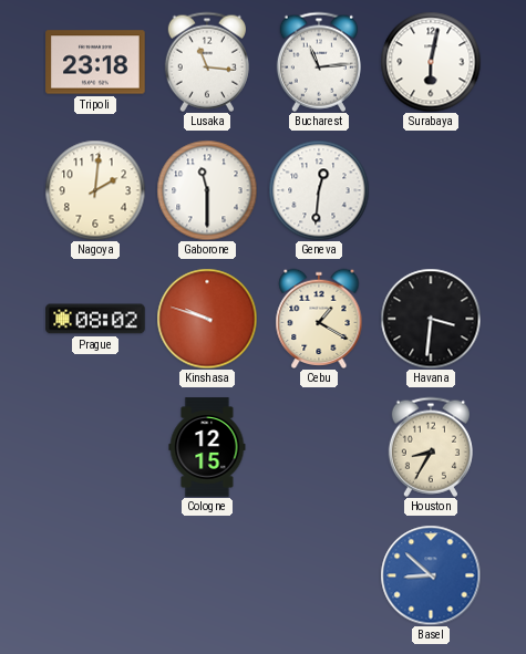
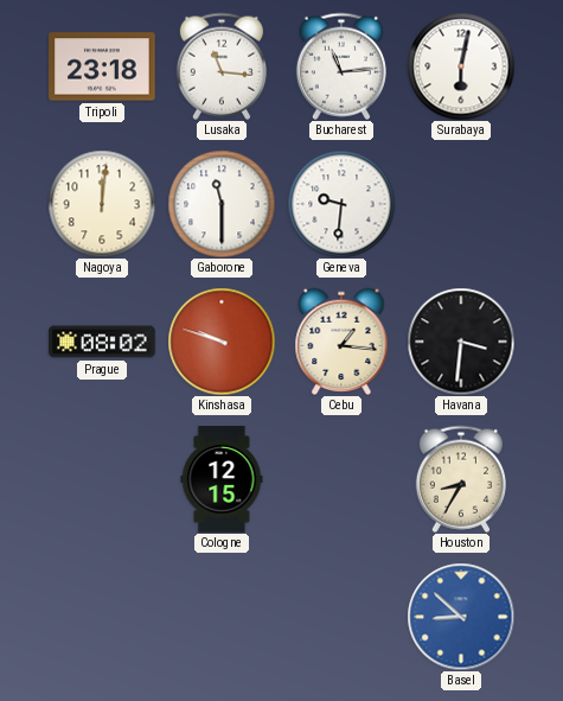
Nagoya: 2:01 -> 12:01 (102, 204)
Geneva: 12:31 -> 9:31 (341, 204)
Cebu: 1:20 -> 1:16 (341, 340)
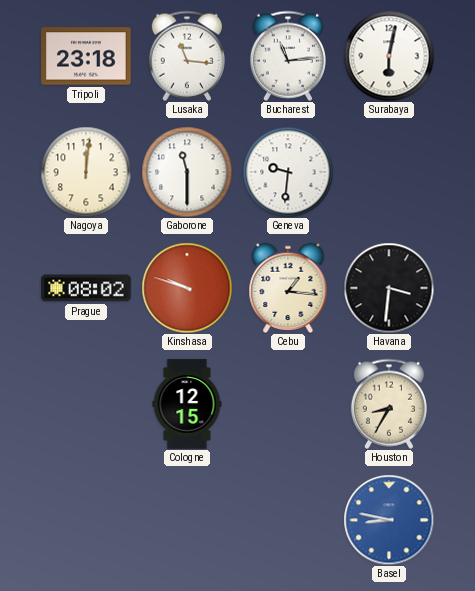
Basel: 8:52 -> 8:47 (389, 520)
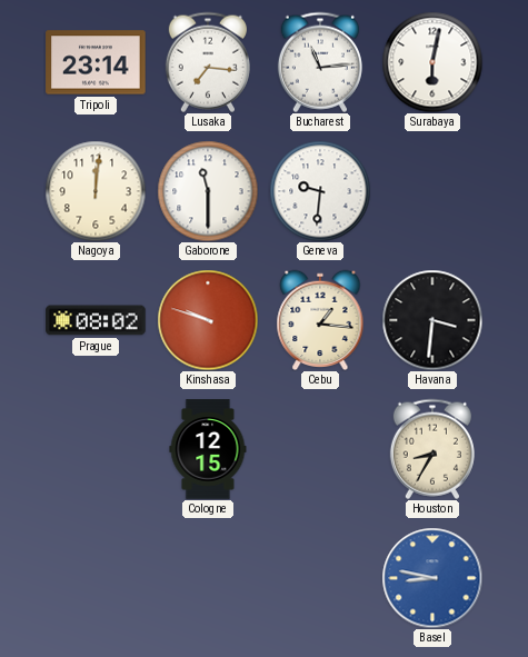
Tripoli: 23:18 -> 23:14 (96, 62)
Lusaka: 11:16 -> 7:16 (208, 62)
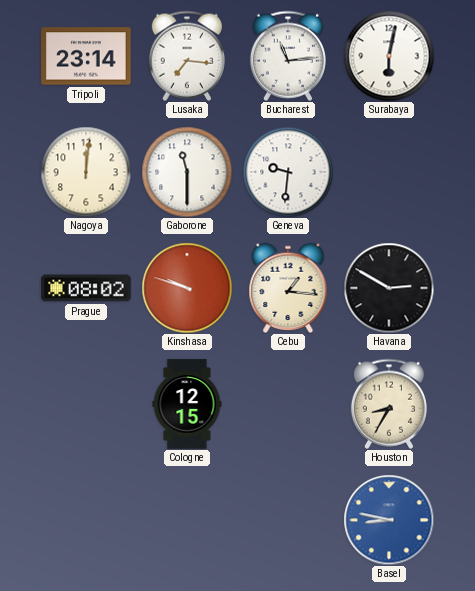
Havana: 3:31 -> 2:50 (389, 288)
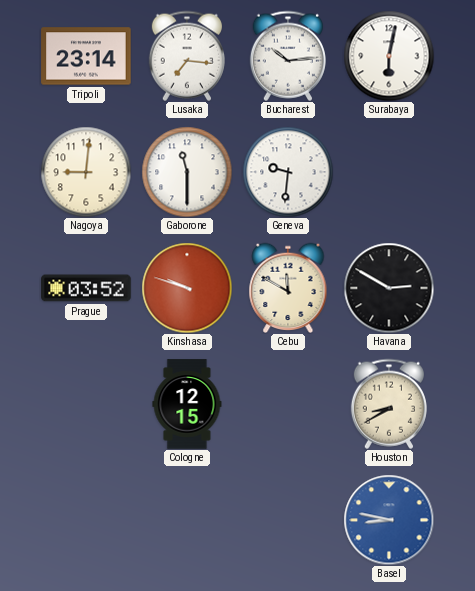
Bucharest: 11:14 -> 10:14 (288, 56)
Nagoya: 12:01 -> 9:01 (86, 172)
Prague: 08:02 -> 03:52 (86, 288)
Cebu: 1:16 -> 11:50 (288, 287)
Houston: 8:35 -> 8:40 (389, 404)
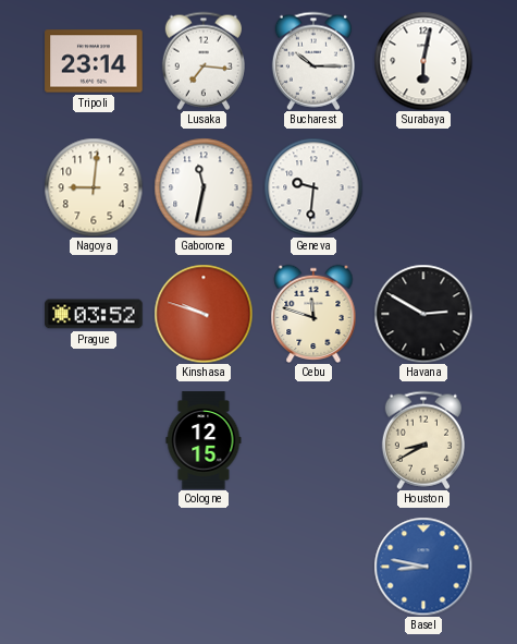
Bucharest: 10:14 -> 10:15 (313, 61)
Gaborone: 11:30 -> 11:32 (204, 187)
Cebu: 11:50 -> 11:48 (313, 313)
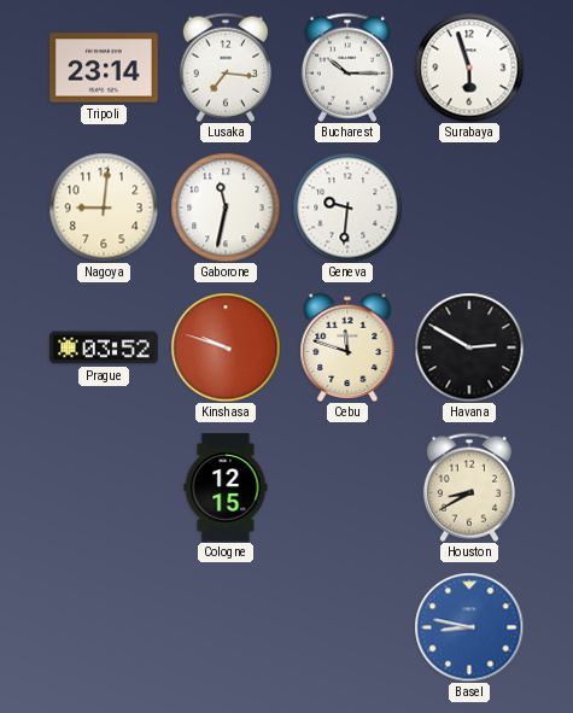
Surabaya: 6:02 -> 5:57 (469, 68)
